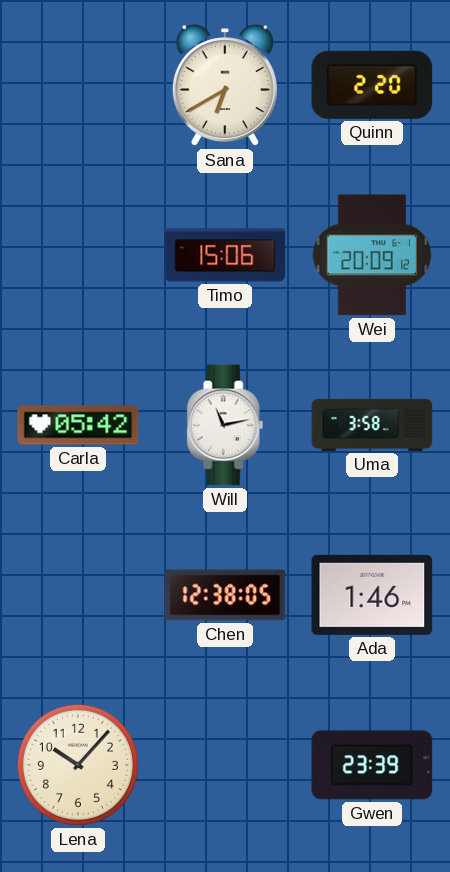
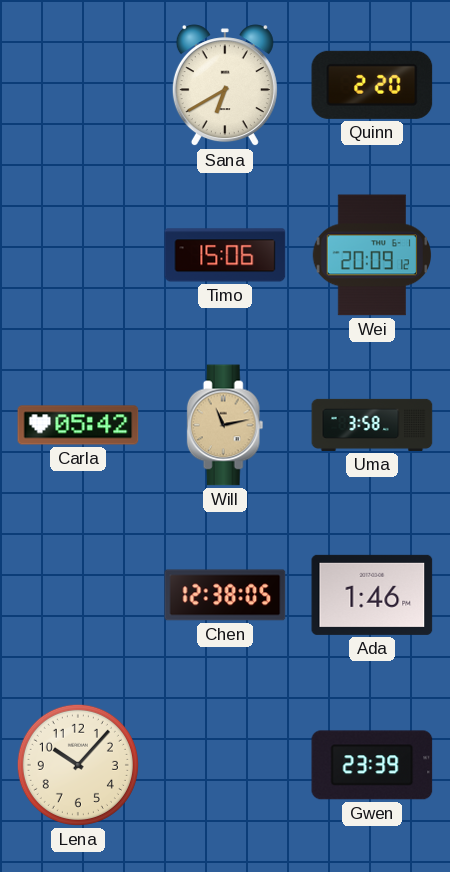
Will dial: white -> champagne (225, 425)
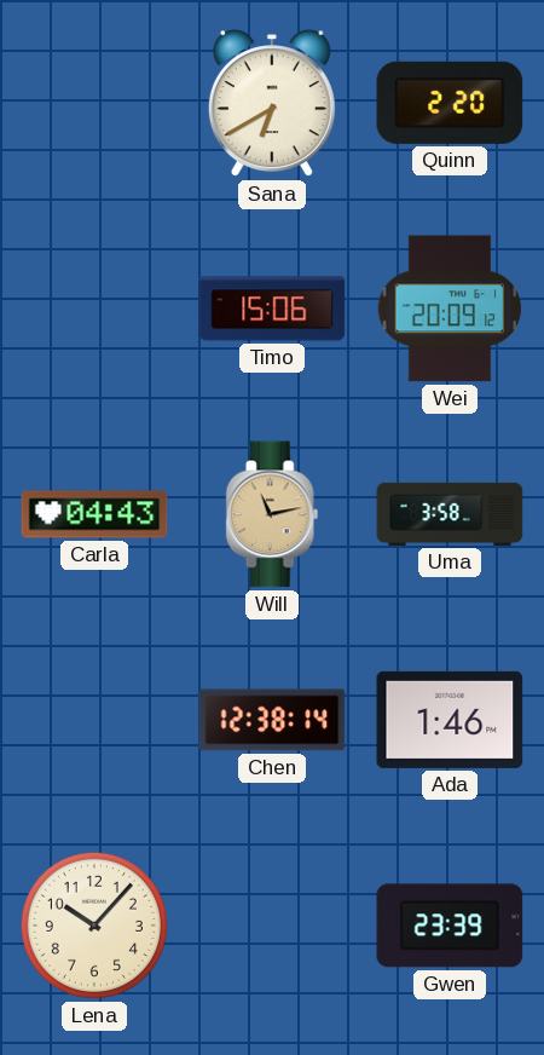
Carla: 05:42 -> 04:43 (94, 514)
Chen: 12:38:05 -> 12:38:14 (272, 720)
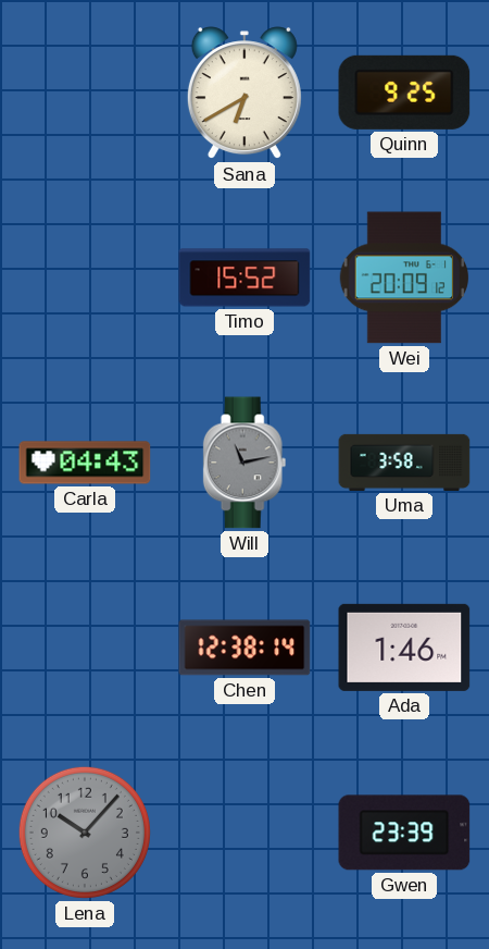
Quinn: 2:20 -> 9:25 (404, 93)
Timo: 15:06 -> 15:52 (244, 278)
Will dial: champagne -> grey (244, 463)
Lena dial: cream -> grey (85, 833)
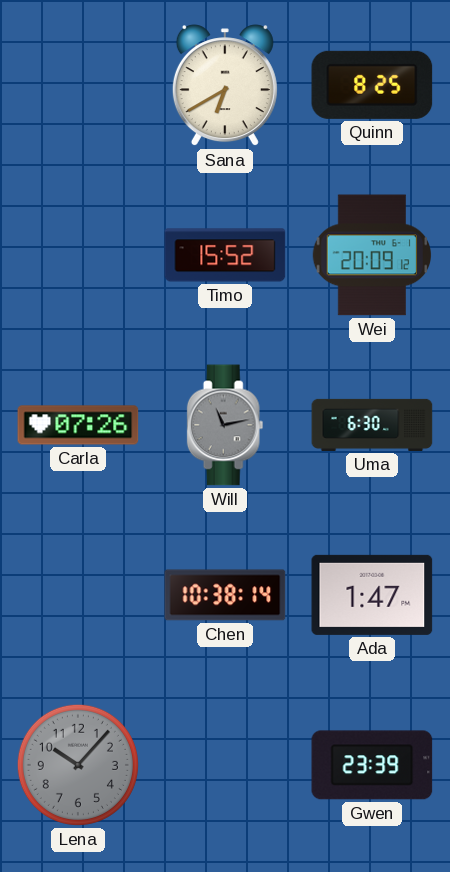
Quinn: 9:25 -> 8:25 (372, 85)
Carla: 04:43 -> 07:26 (78, 425)
Uma: 3:58 -> 6:30 (372, 425)
Chen: 12:38 -> 10:38 (225, 595)
Ada: 1:46 -> 1:47 (372, 595)
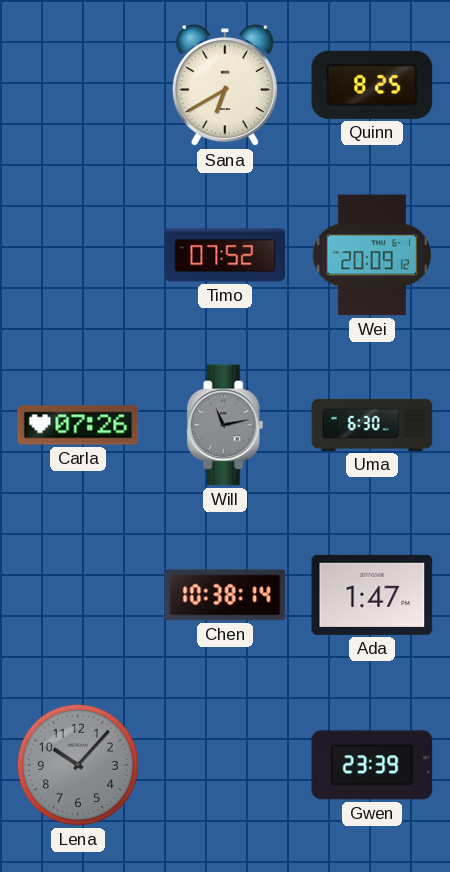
Timo: 15:52 -> 07:52 (225, 255)
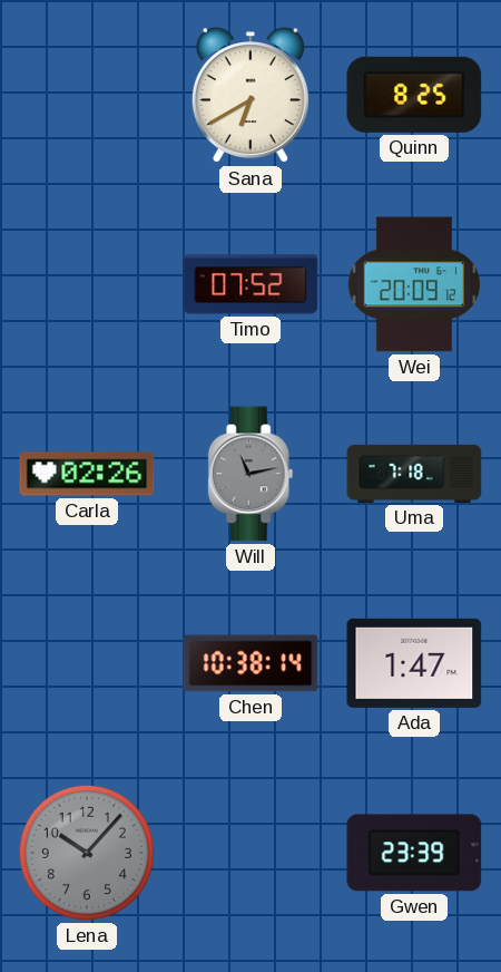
Carla: 07:26 -> 02:26 (87, 474)
Uma: 6:30 -> 7:18 (414, 474)
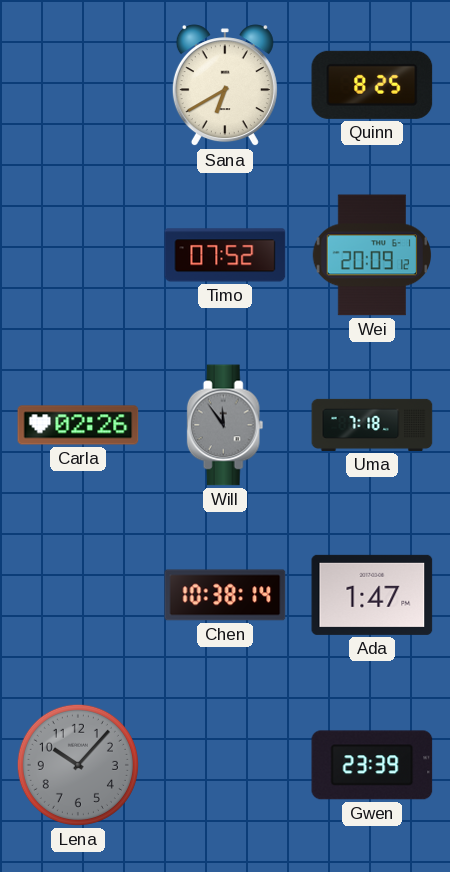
Will: 11:13 -> 11:54 (225, 425)
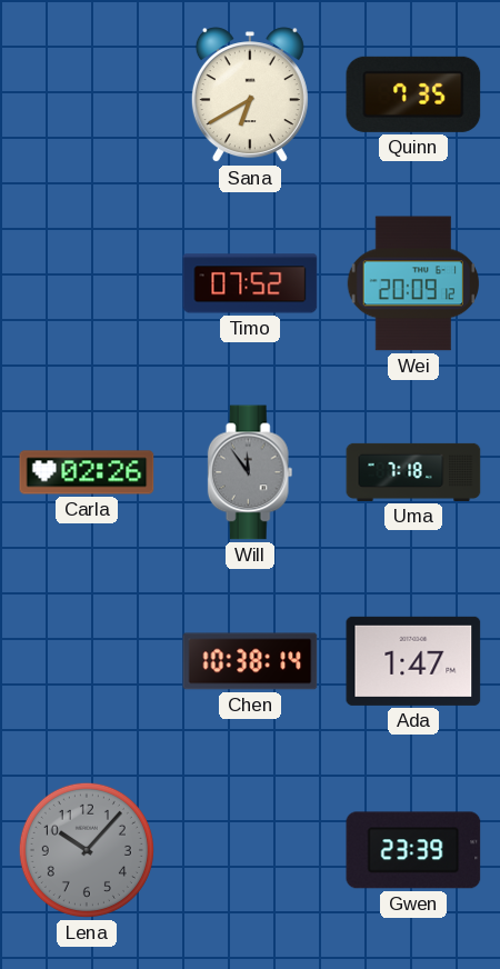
Quinn: 8:25 -> 7:35 (413, 94)
